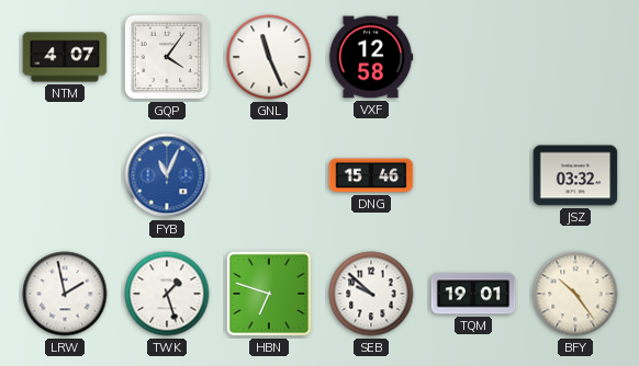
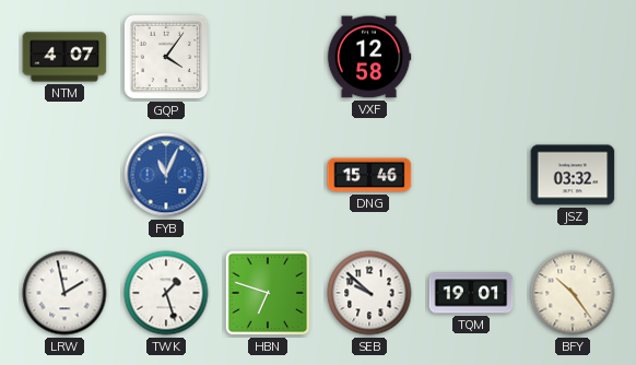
GNL: 11:26 -> none (269, 57)
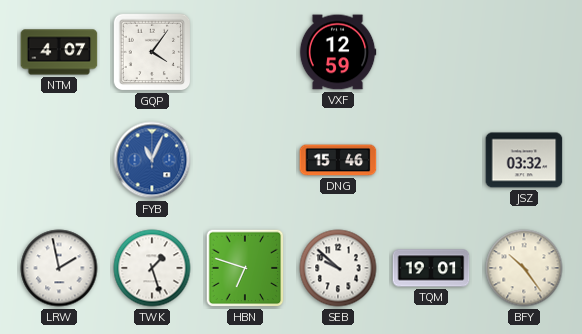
VXF: 12:58 -> 12:59 (338, 52)
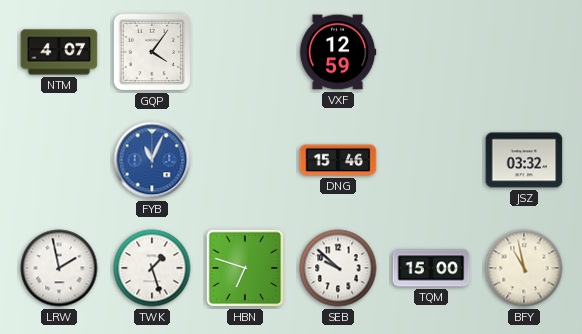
TQM: 19:01 -> 15:00 (431, 268)
BFY: 10:24 -> 10:58 (524, 268)
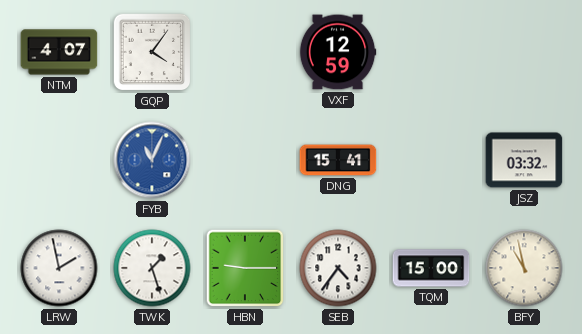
DNG: 15:46 -> 15:41 (338, 160)
HBN: 6:48 -> 9:15 (245, 268)
SEB: 9:52 -> 4:36 (338, 268)
